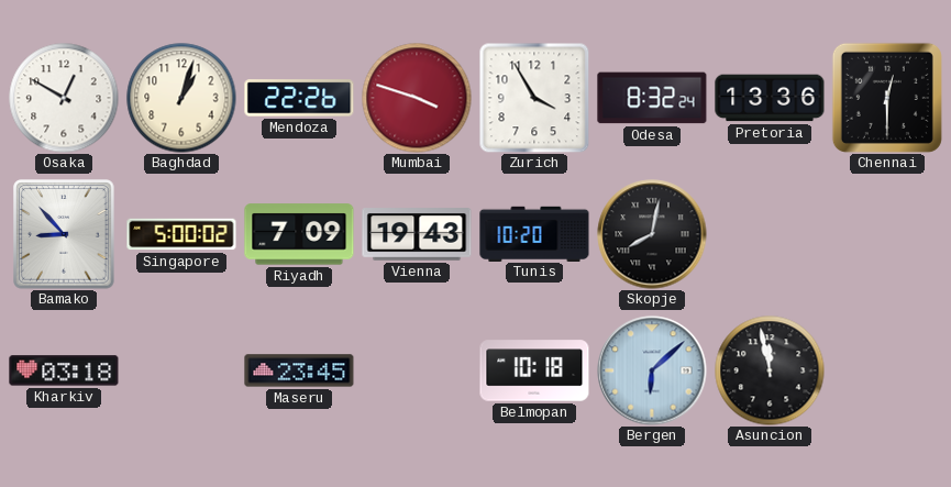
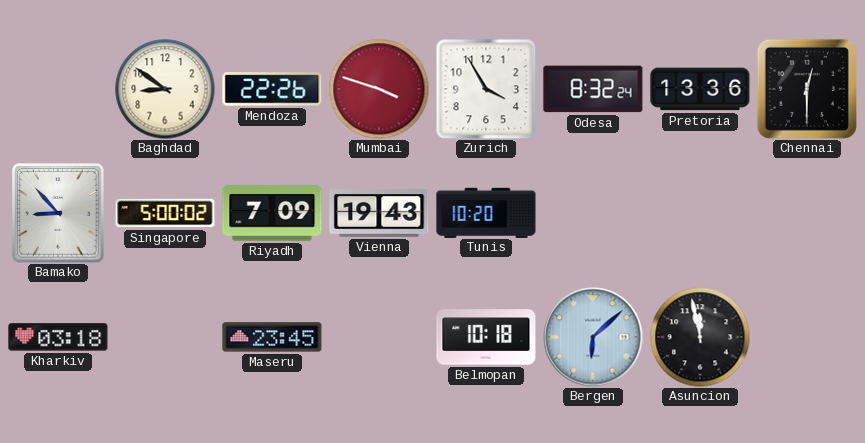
Osaka: 12:50 -> none (64, 98)
Baghdad: 1:03 -> 8:51 (165, 89)
Skopje: 8:02 -> none (652, 234)
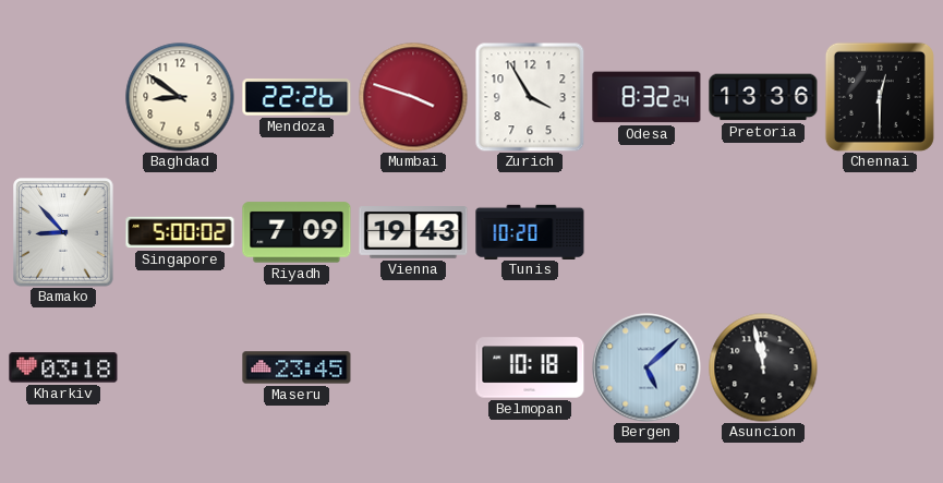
Bergen: 6:08 -> 5:08 (646, 367)
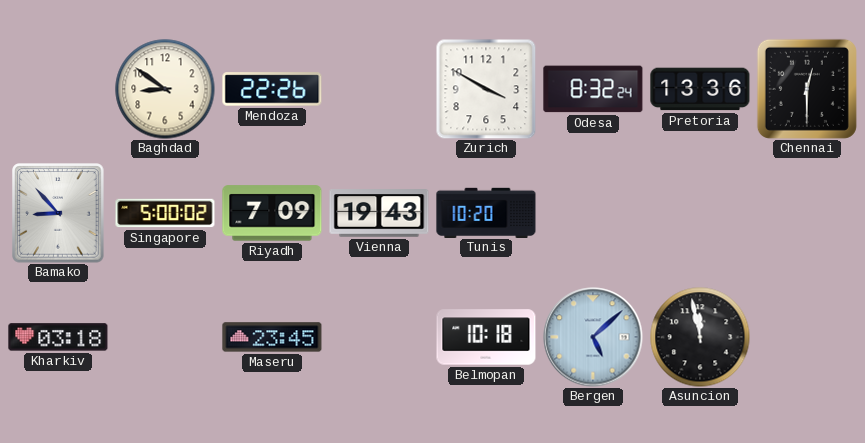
Mumbai: 3:48 -> none (413, 97)
Zurich: 3:55 -> 3:50 (486, 89)
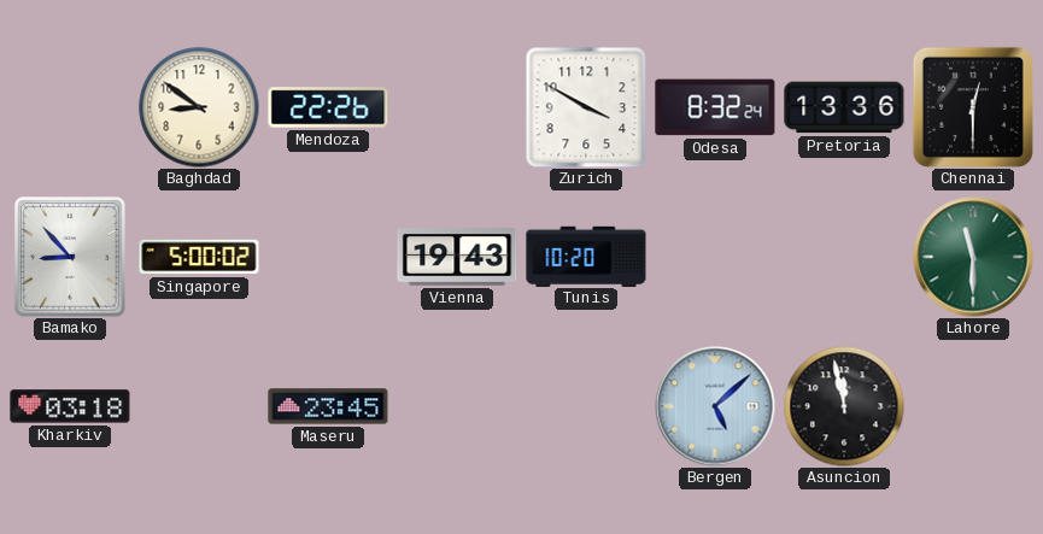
Riyadh: 7:09 -> none (272, 213)
Lahore: none -> 11:30 (973, 257)
Belmopan: 10:18 -> none (486, 337)
